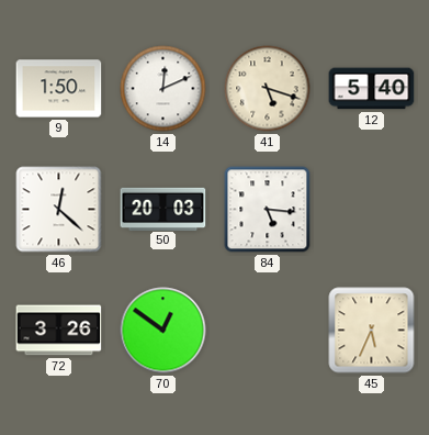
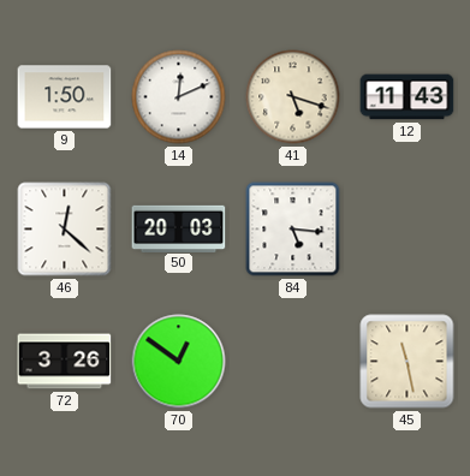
12: 5:40 -> 11:43 (407, 97)
45: 5:34 -> 11:28 (407, 362)
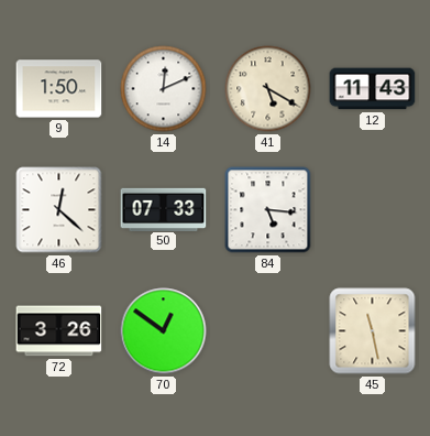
41: 5:18 -> 5:20 (268, 89)
50: 20:03 -> 07:33 (164, 209)
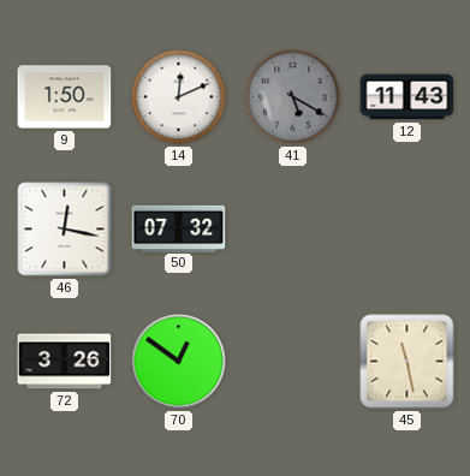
41 dial: cream -> grey (293, 97)
46: 12:22 -> 12:17 (65, 230)
50: 07:33 -> 07:32 (179, 228)
84: 5:16 -> none (268, 210)
